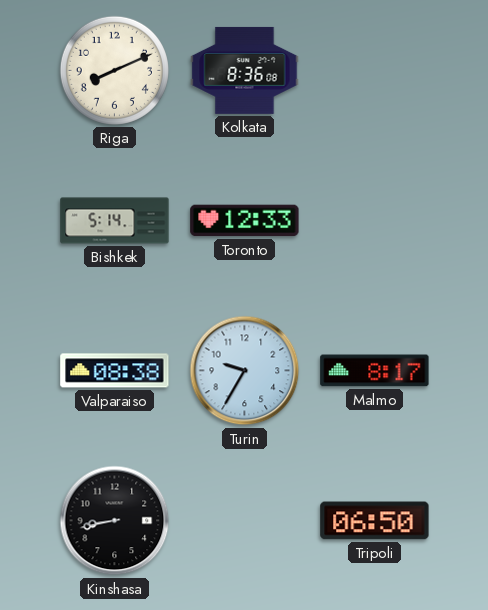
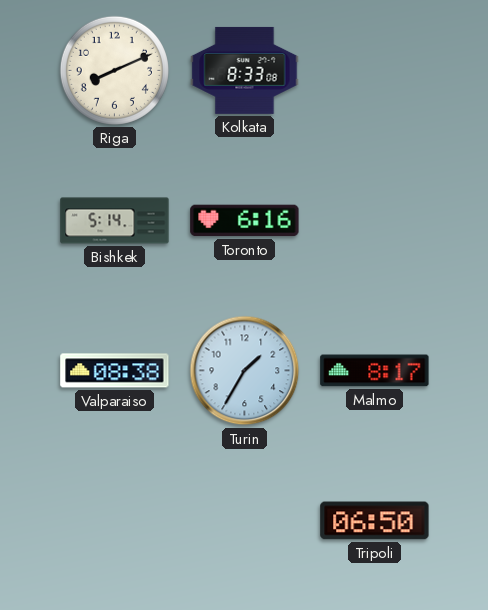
Kolkata: 8:36 -> 8:33 (245, 70)
Toronto: 12:33 -> 6:16 (245, 221)
Turin: 9:35 -> 1:35 (245, 371)
Kinshasa: 8:43 -> none (115, 521)
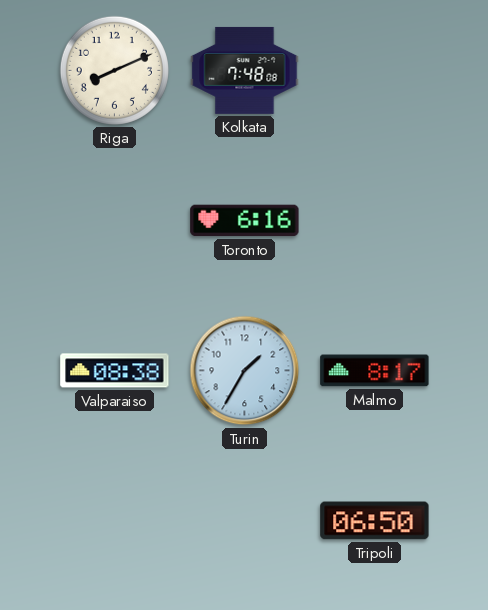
Kolkata: 8:33 -> 7:48 (245, 70)
Bishkek: 5:14 -> none (115, 221)
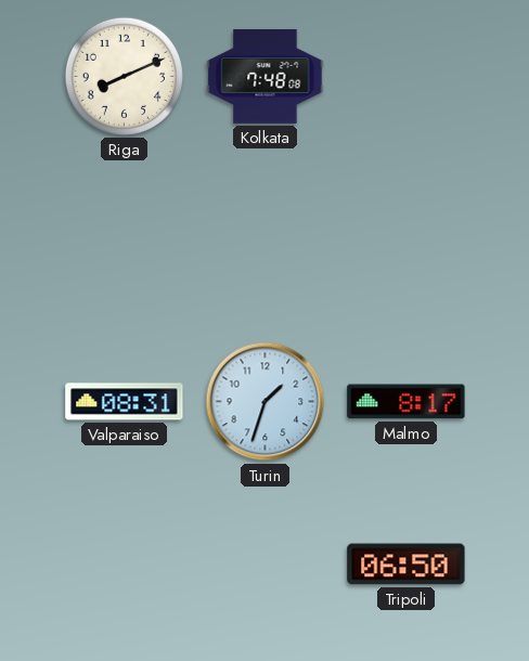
Toronto: 6:16 -> none (245, 221)
Valparaiso: 08:38 -> 08:31 (125, 402)
Turin: 1:35 -> 1:33 (266, 402)
